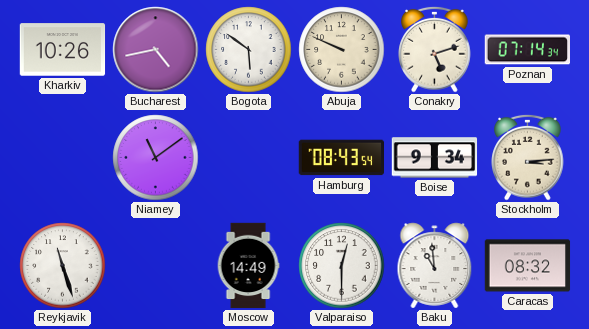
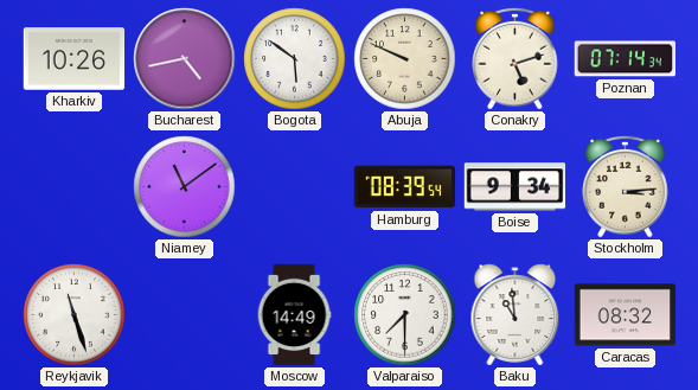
Hamburg: 08:43 -> 08:39 (404, 187)
Valparaiso: 12:30 -> 7:30 (405, 315)
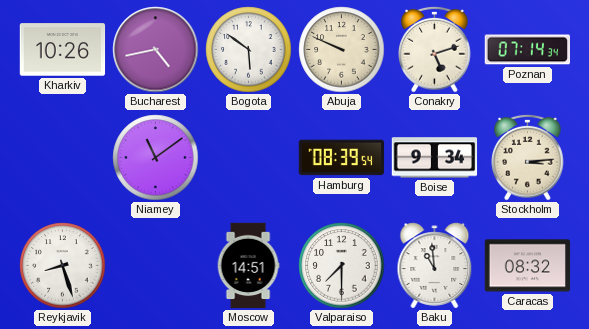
Reykjavik: 11:27 -> 8:27 (63, 266)
Moscow: 14:49 -> 14:51 (248, 266)
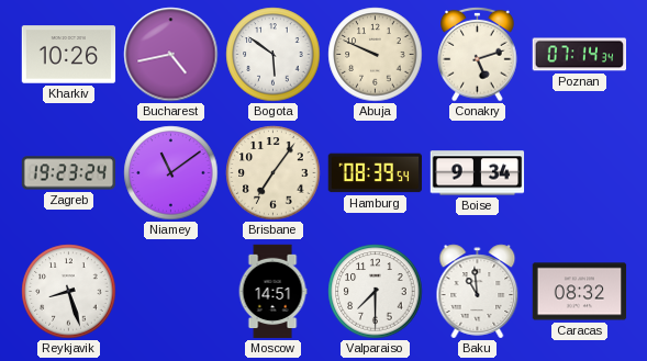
Zagreb: none -> 19:23 (69, 173)
Brisbane: none -> 7:06 (274, 173)
Stockholm: 3:14 -> none (528, 157)
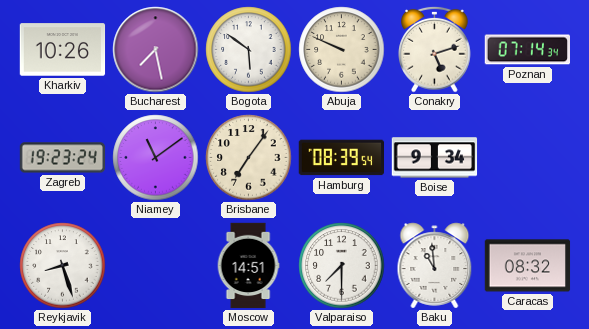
Bucharest: 4:43 -> 7:28 (156, 50)
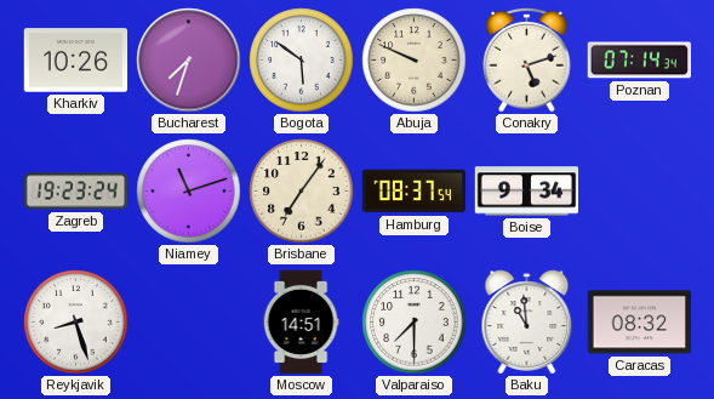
Bucharest: 7:28 -> 7:33 (189, 61)
Niamey: 11:09 -> 11:12 (189, 192)
Hamburg: 08:39 -> 08:37 (413, 192)
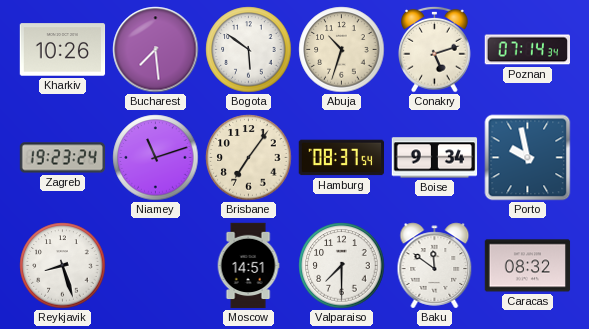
Bucharest: 7:33 -> 7:29 (156, 50)
Abuja: 9:49 -> 10:33 (342, 50)
Porto: none -> 9:58 (528, 158)
Baku: 10:59 -> 11:51 (435, 266)
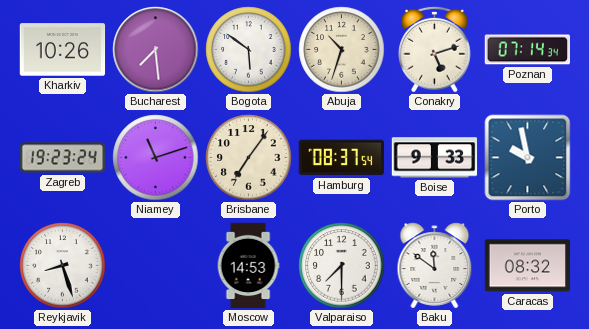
Boise: 9:34 -> 9:33 (435, 158)
Moscow: 14:51 -> 14:53 (248, 266)
